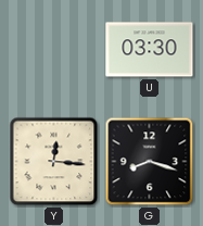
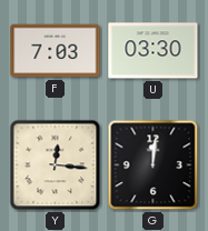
F: none -> 7:03 (56, 51)
G: 8:18 -> 12:01 (153, 165)
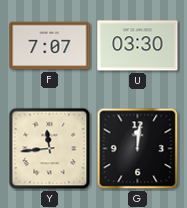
F: 7:03 -> 7:07 (50, 46)
Y: 12:16 -> 11:44 (50, 149)
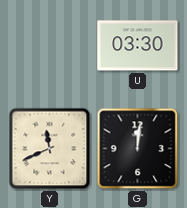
F: 7:07 -> none (50, 46)
Y: 11:44 -> 11:41 (50, 149)
